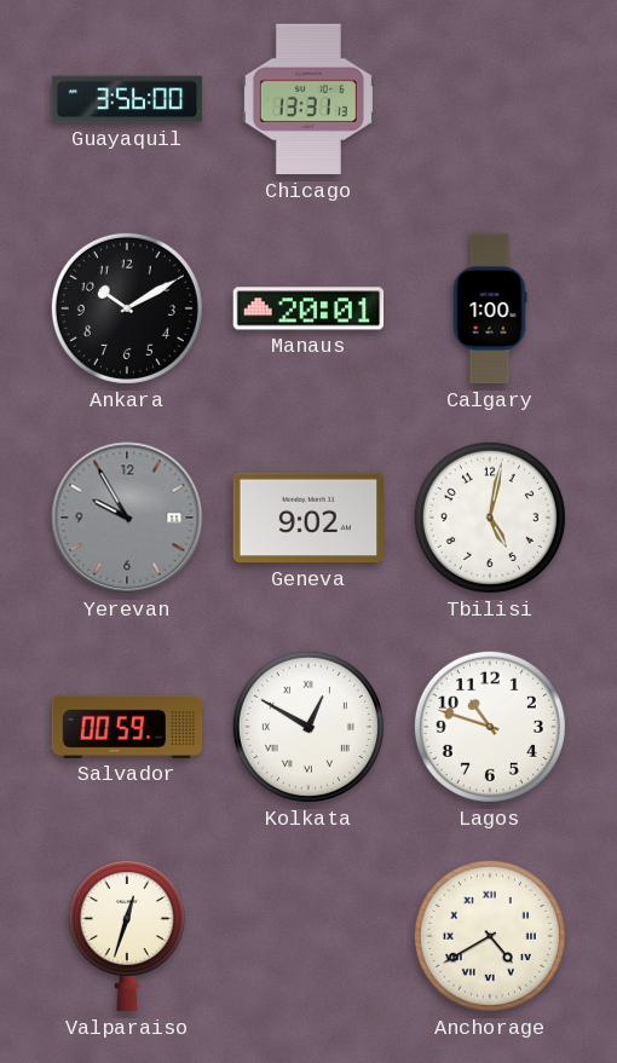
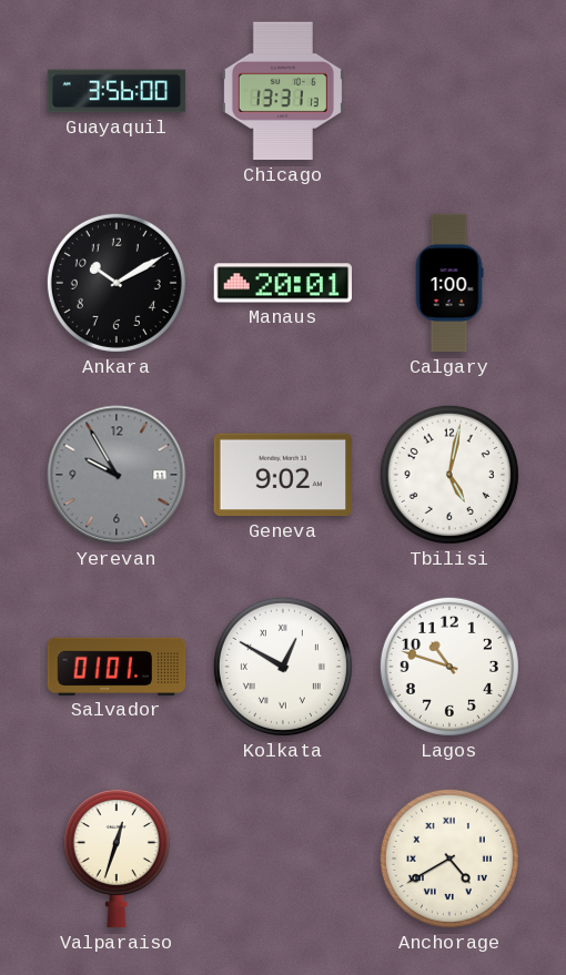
Salvador: 00:59 -> 01:01 (117, 667)
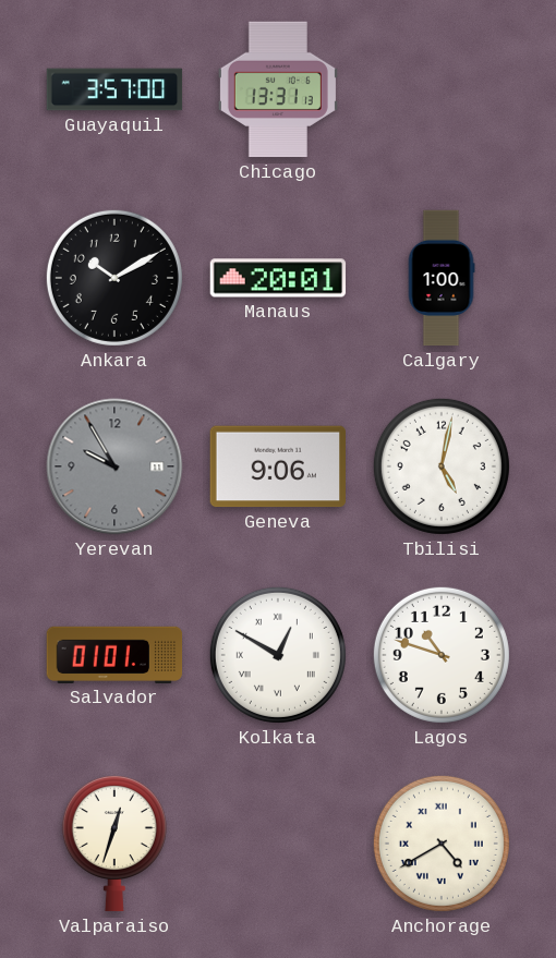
Guayaquil: 3:56 -> 3:57 (114, 89)
Geneva: 9:02 -> 9:06 (277, 466)
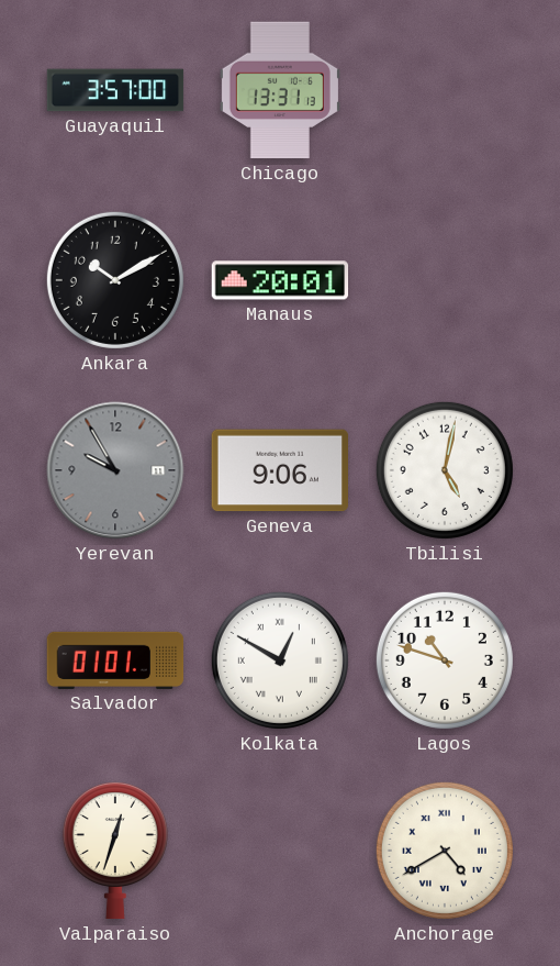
Calgary: 1:00 -> none (442, 278)
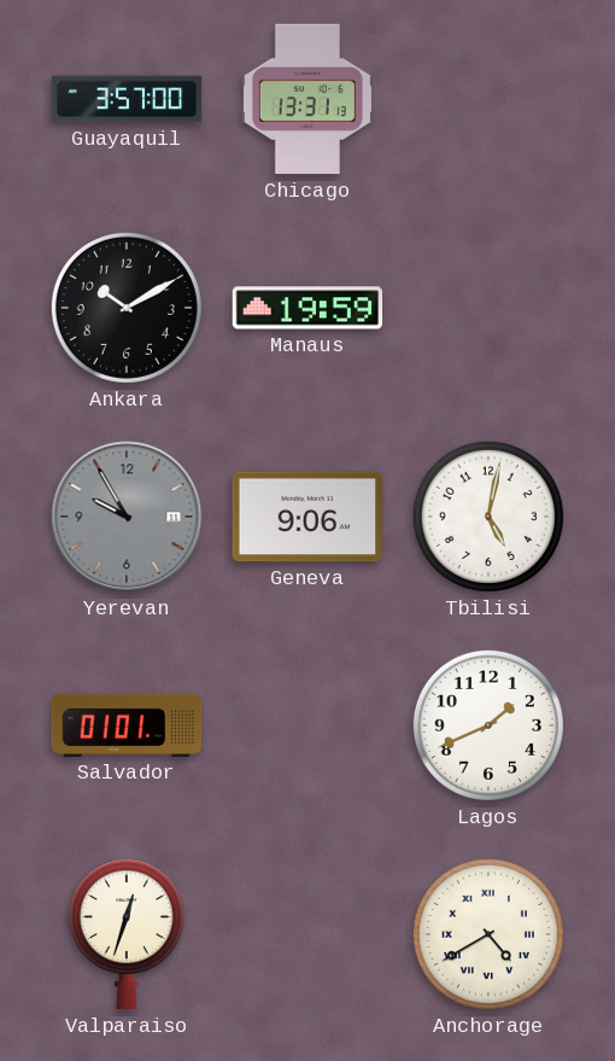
Manaus: 20:01 -> 19:59 (307, 308)
Kolkata: 12:50 -> none (280, 660)
Lagos: 10:48 -> 1:41 (488, 725)
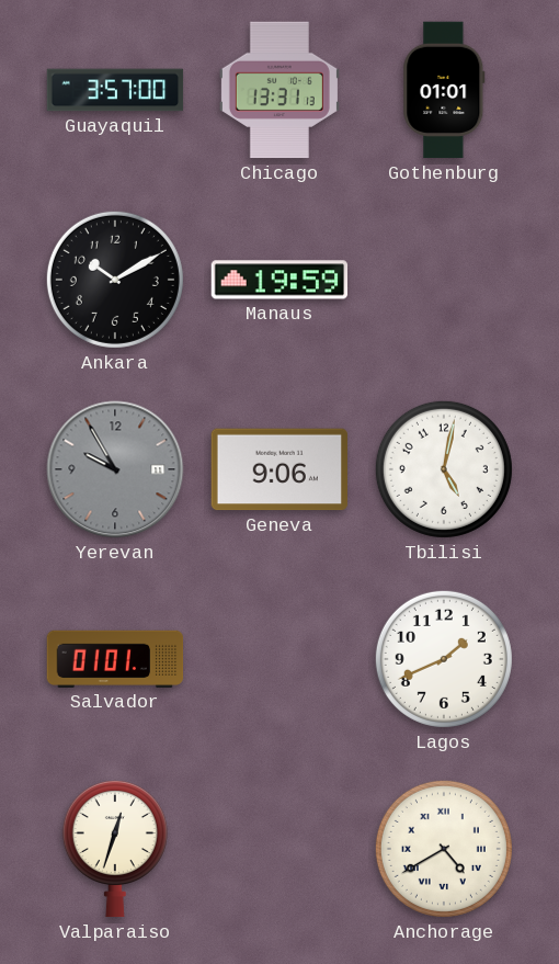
Gothenburg: none -> 01:01 (444, 90)
